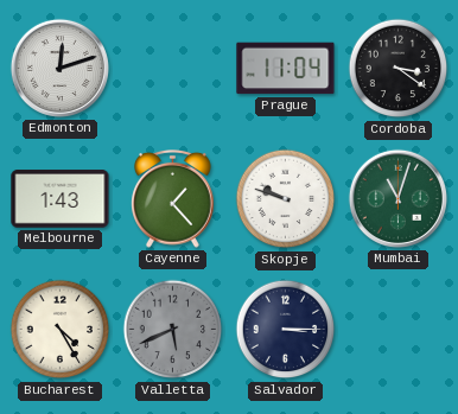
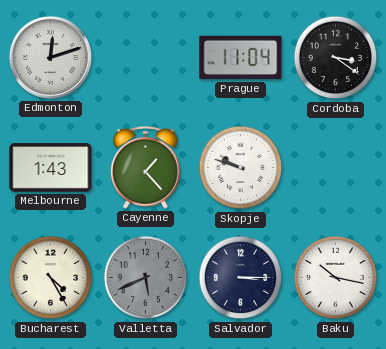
Mumbai: 11:03 -> none (397, 198)
Baku: none -> 10:17 (336, 278)
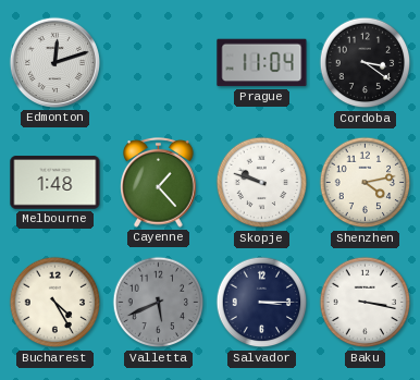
Melbourne: 1:43 -> 1:48 (55, 183)
Shenzhen: none -> 4:13 (366, 183)
Baku: 10:17 -> 3:17 (366, 303)
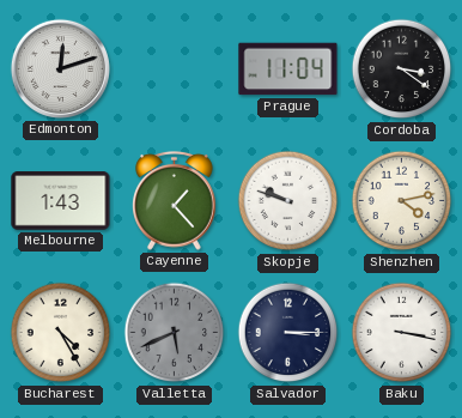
Melbourne: 1:48 -> 1:43 (61, 201)
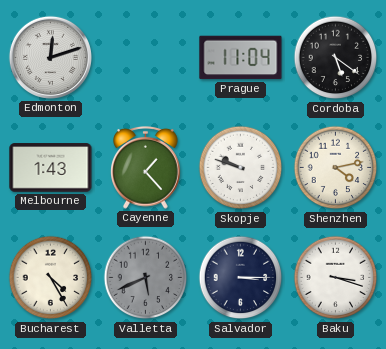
Cordoba: 3:21 -> 5:21 (336, 58)
Baku: 3:17 -> 3:18 (336, 278)
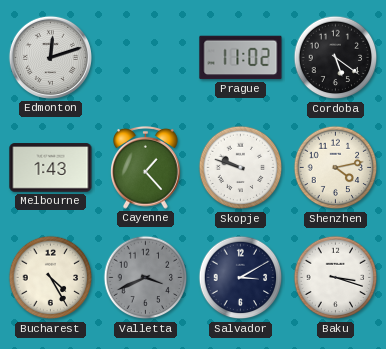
Prague: 11:04 -> 11:02 (241, 58)
Valletta: 5:41 -> 3:41 (146, 278)
Salvador: 3:15 -> 3:10 (241, 278)
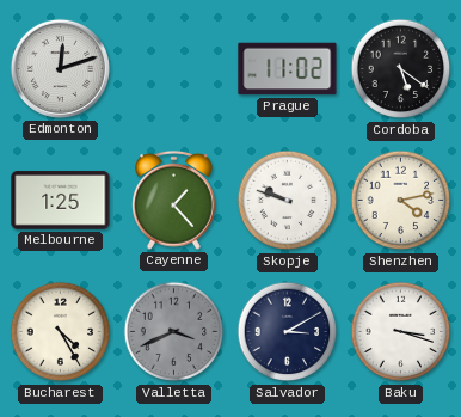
Melbourne: 1:43 -> 1:25 (61, 201)
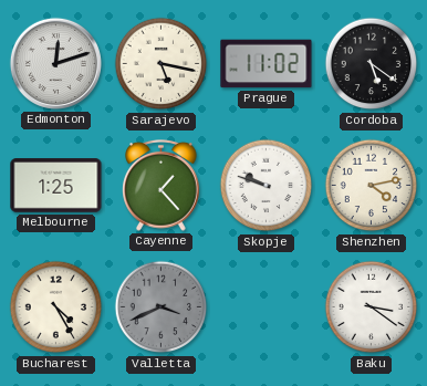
Sarajevo: none -> 5:17 (162, 64)
Salvador: 3:10 -> none (288, 332)
Baku: 3:18 -> 3:21 (372, 307)
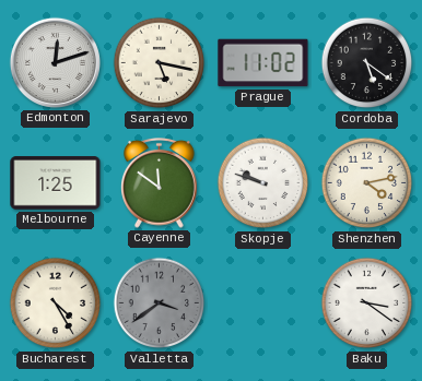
Cayenne: 1:23 -> 11:51 (160, 183)
Valletta: 3:41 -> 3:39 (160, 303)
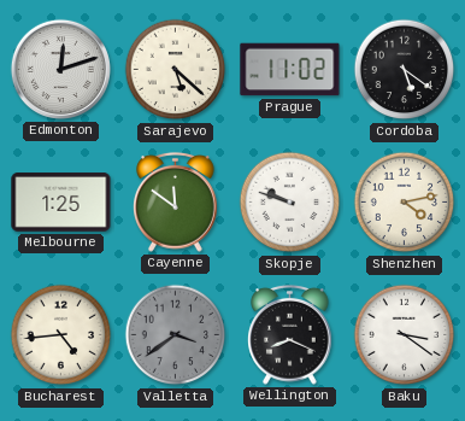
Sarajevo: 5:17 -> 5:22 (176, 70)
Bucharest: 4:25 -> 4:44 (61, 335)
Wellington: none -> 8:19 (290, 335)
